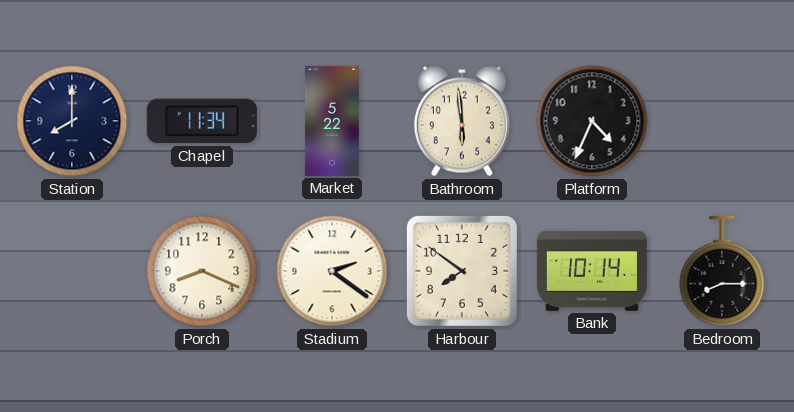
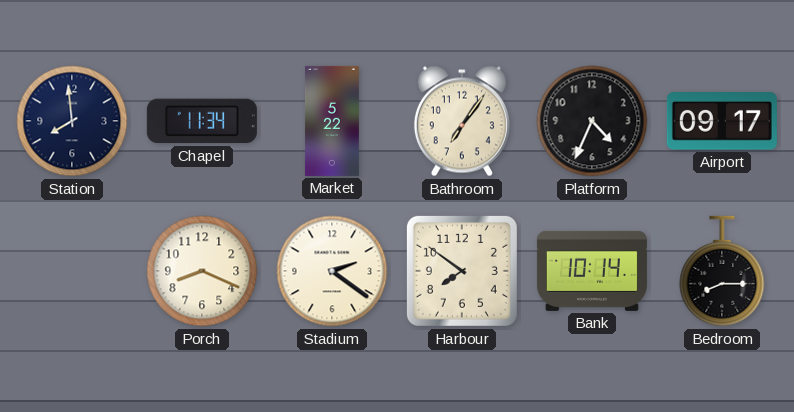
Station: 8:00 -> 7:59 (72, 121)
Bathroom: 5:59 -> 7:06 (462, 121)
Airport: none -> 09:17 (722, 121)
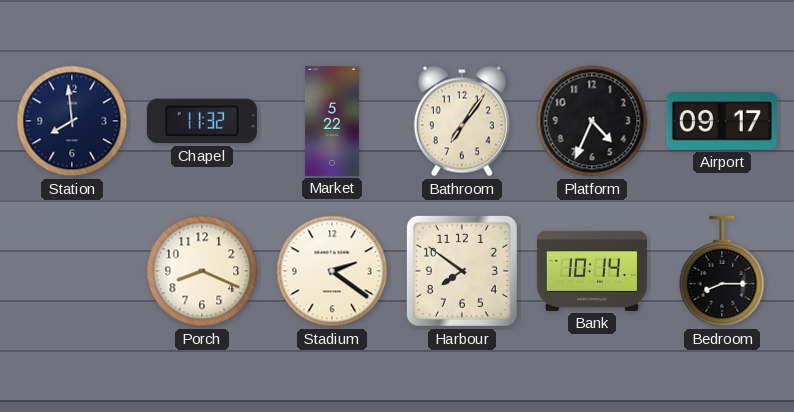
Chapel: 11:34 -> 11:32 (202, 121)
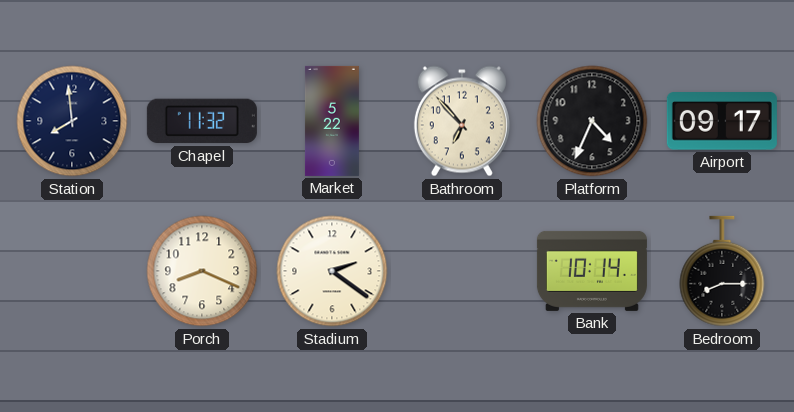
Bathroom: 7:06 -> 6:53 (462, 121)
Harbour: 7:51 -> none (462, 271)
